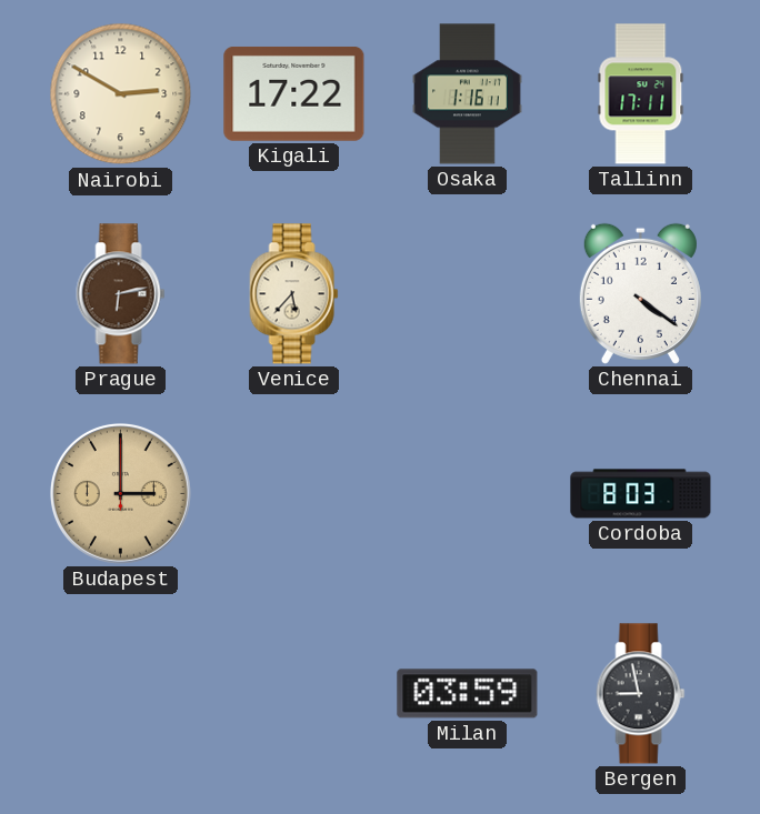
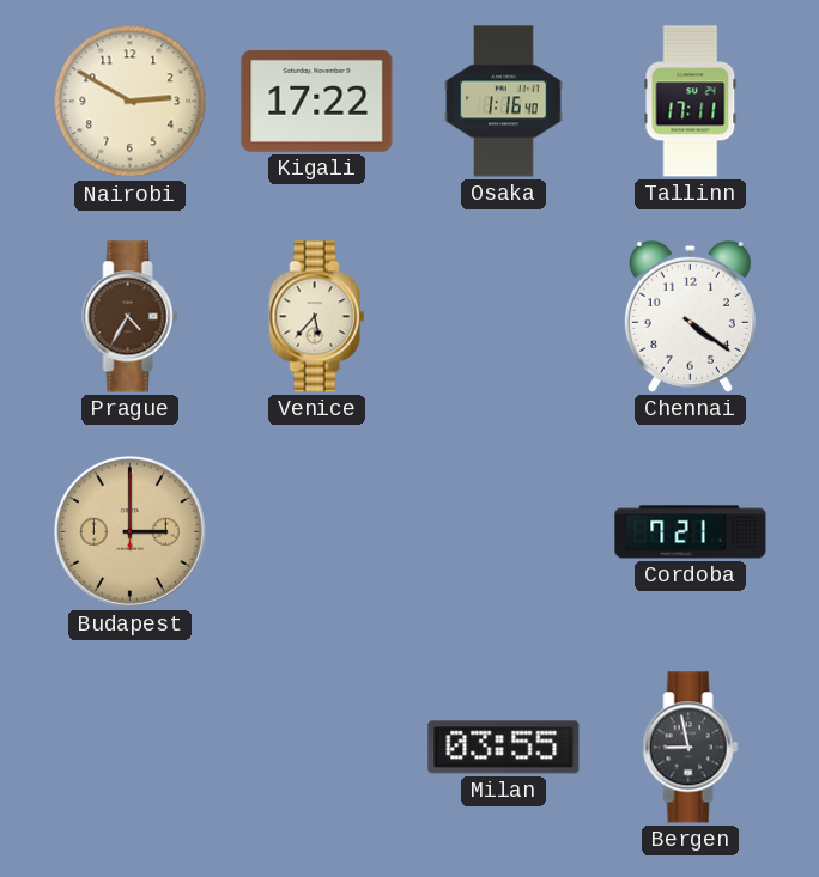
Osaka: 1:16:11 -> 1:16:40 (504, 102)
Prague: 6:13 -> 4:35 (131, 317)
Cordoba: 8:03 -> 7:21 (691, 532)
Milan: 03:59 -> 03:55 (504, 748)
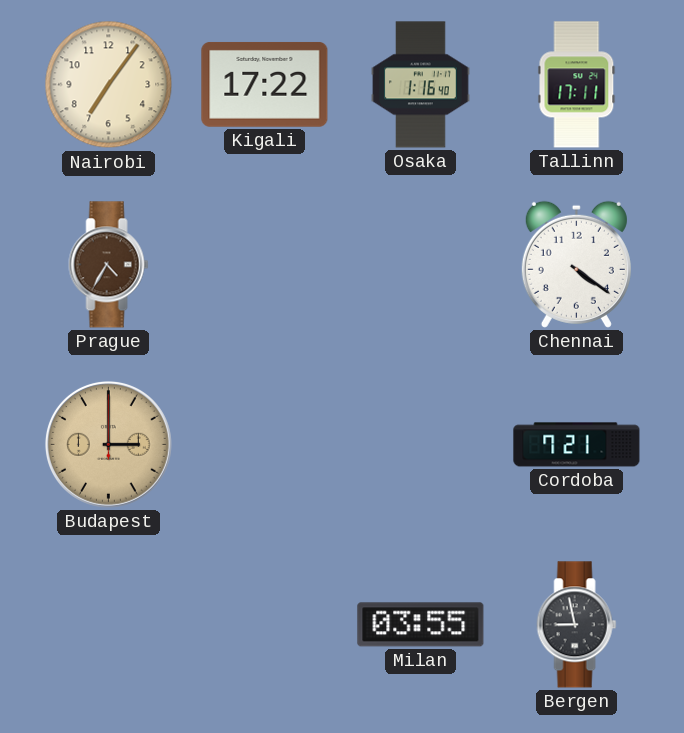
Nairobi: 2:50 -> 7:06 (109, 85)
Venice: 5:37 -> none (317, 317)
